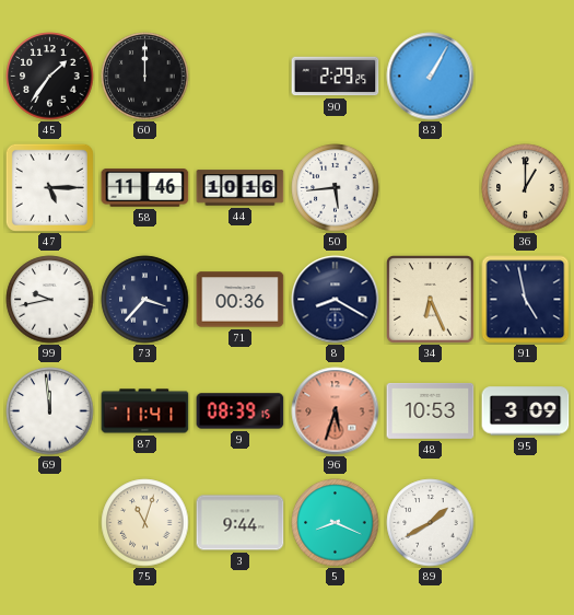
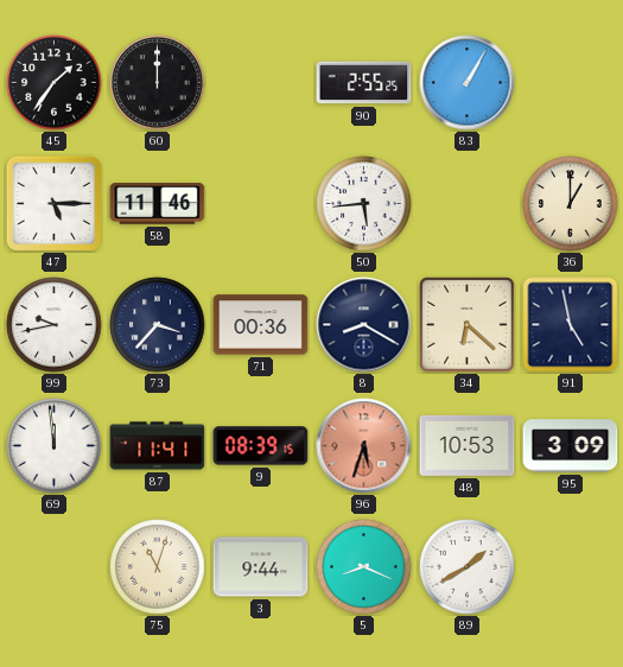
90: 2:29 -> 2:55 (364, 83)
44: 10:16 -> none (241, 188)
34: 6:26 -> 6:22 (468, 325)
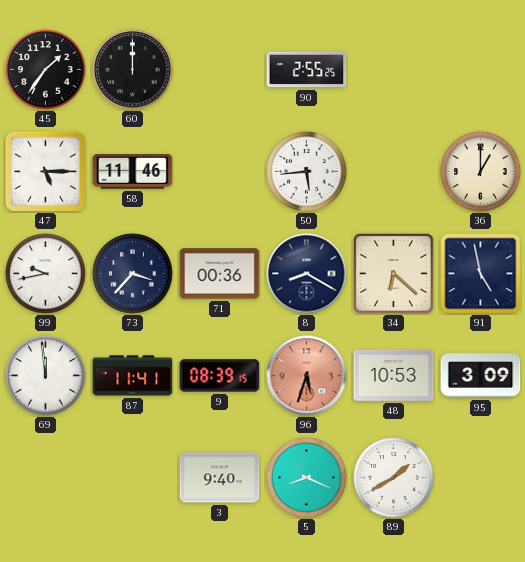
83: 1:05 -> none (468, 83)
75: 11:03 -> none (158, 567)
3: 9:44 -> 9:40 (220, 478)
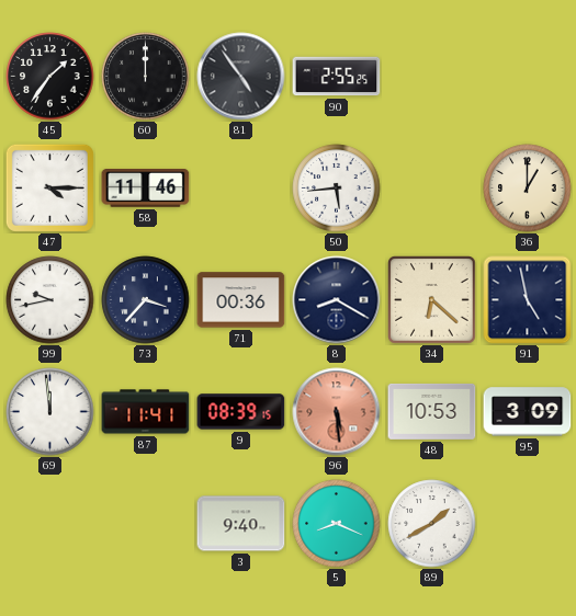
81: none -> 4:54 (241, 77)
47: 5:15 -> 4:15 (49, 187)
96: 5:33 -> 5:29 (337, 412)
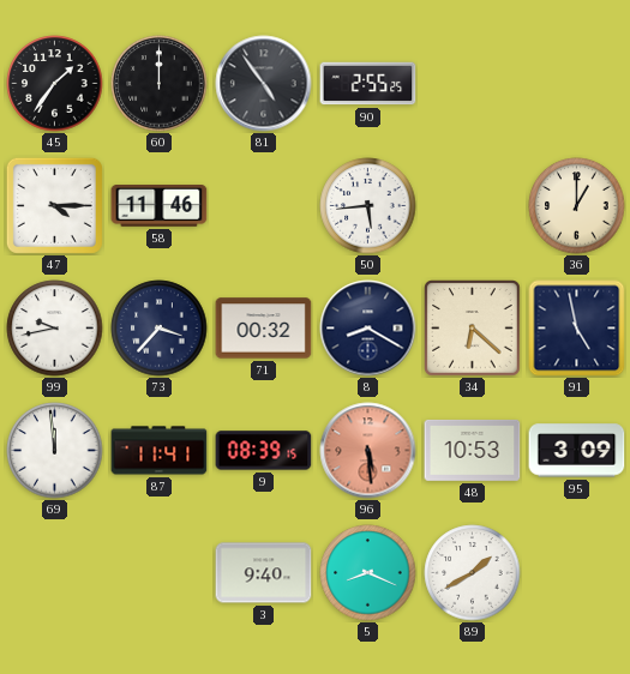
71: 00:36 -> 00:32 (264, 329)
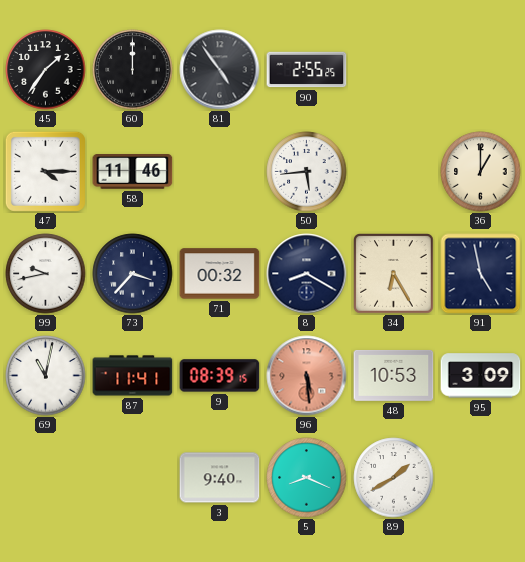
34: 6:22 -> 6:25 (394, 274)
69: 11:59 -> 11:02 (46, 376)
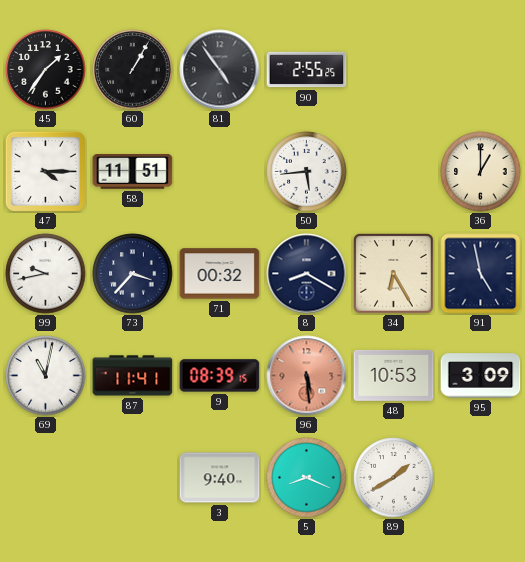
60: 12:00 -> 1:05 (133, 70)
58: 11:46 -> 11:51 (133, 172)
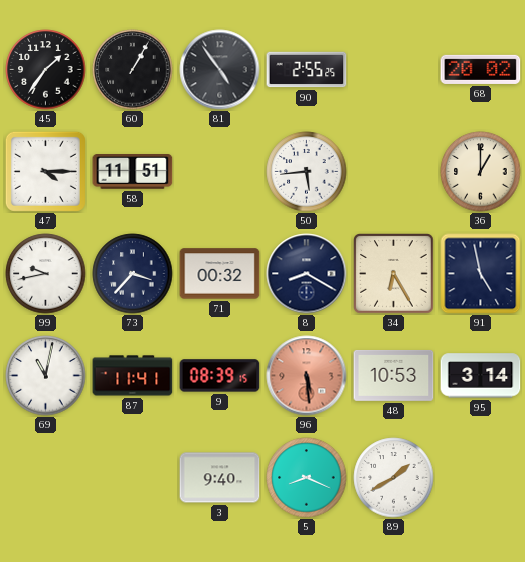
68: none -> 20:02 (481, 69)
95: 3:09 -> 3:14 (481, 376)
